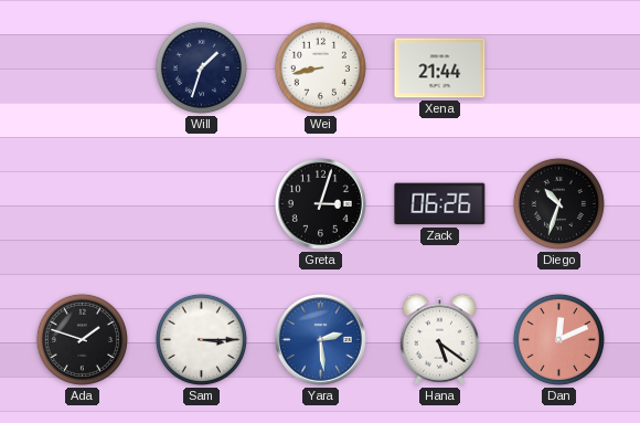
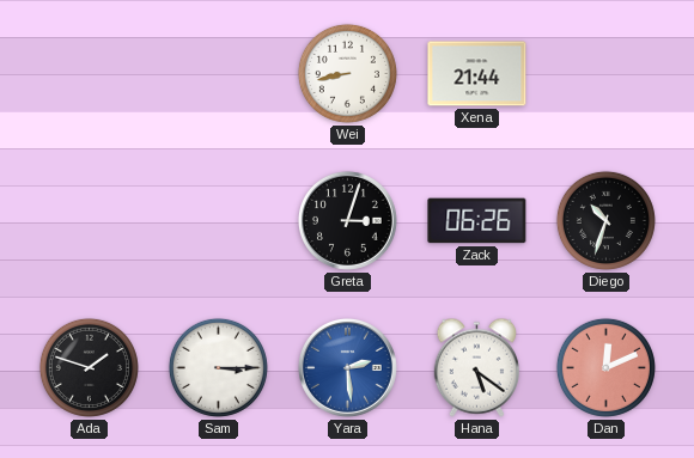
Will: 1:33 -> none (201, 67)
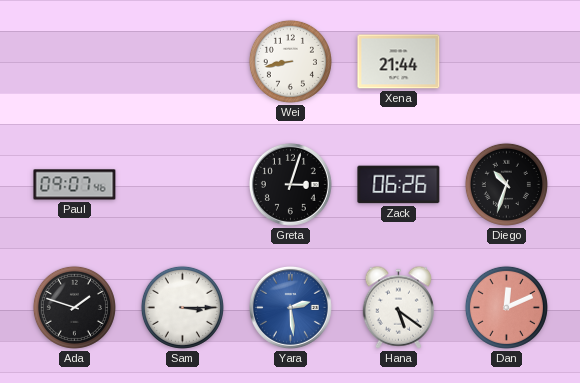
Paul: none -> 09:07 (75, 185)
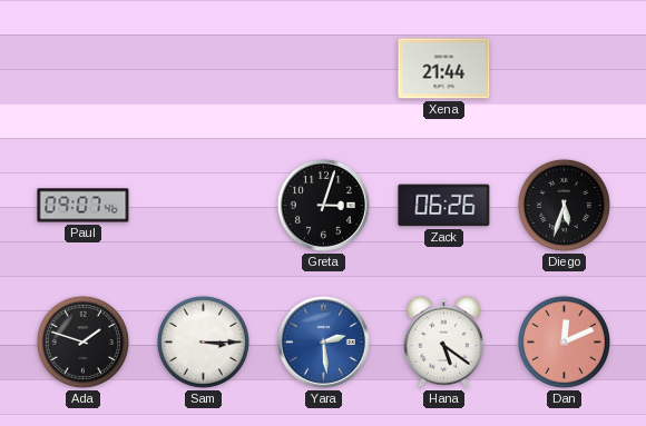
Wei: 8:43 -> none (290, 61)
Diego: 10:33 -> 5:33 (564, 205)
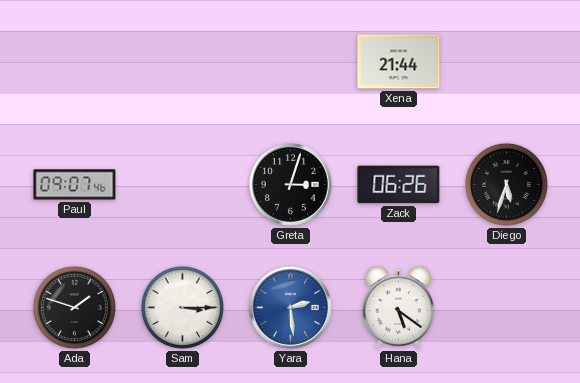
Dan: 12:11 -> none (564, 341)
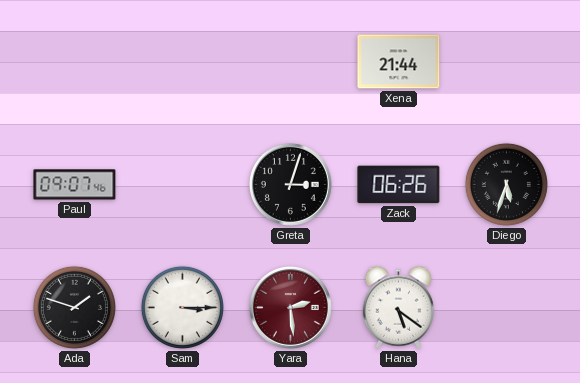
Yara dial: blue -> burgundy (290, 307)
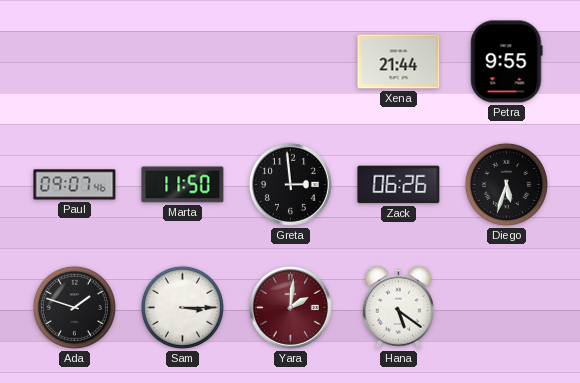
Petra: none -> 9:55 (507, 62)
Marta: none -> 11:50 (183, 185)
Greta: 3:03 -> 2:59 (290, 184)
Yara: 2:29 -> 2:01 (290, 307)
